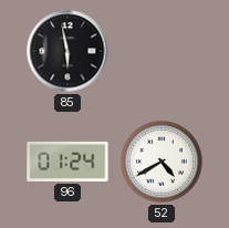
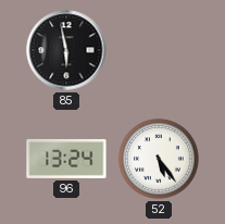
96: 01:24 -> 13:24 (66, 159)
52: 4:40 -> 5:24 (160, 160)
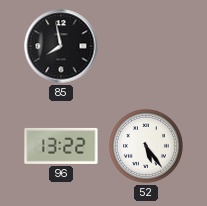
85: 5:58 -> 7:58 (61, 46)
96: 13:24 -> 13:22 (61, 146)
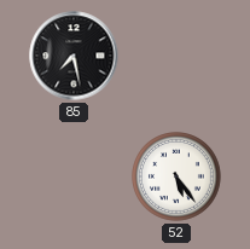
85: 7:58 -> 7:28 (74, 56)
96: 13:22 -> none (61, 146)
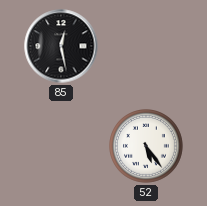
85: 7:28 -> 12:28 (61, 46)
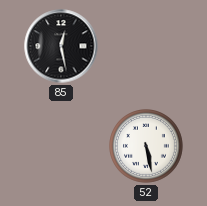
52: 5:24 -> 5:28 (147, 147)
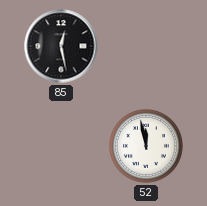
52: 5:28 -> 11:58 (147, 147)
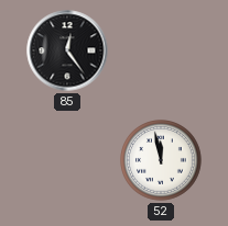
85: 12:28 -> 12:24 (67, 50)
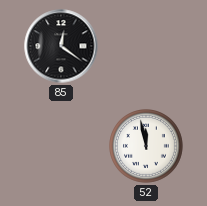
85: 12:24 -> 12:21 (61, 46)
